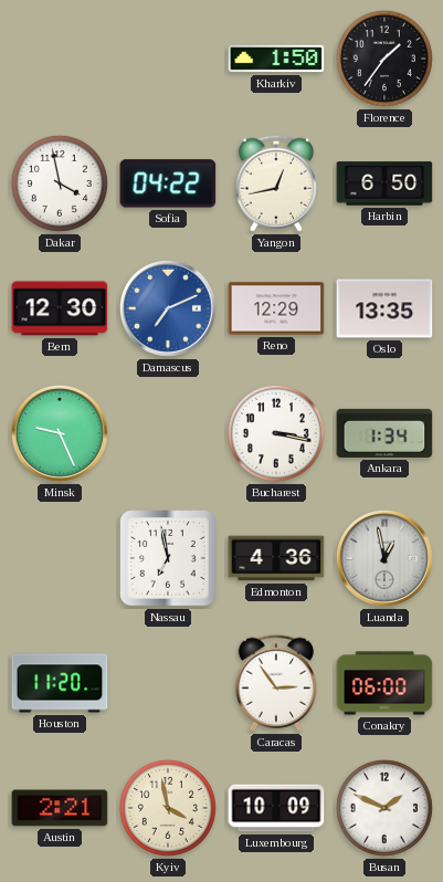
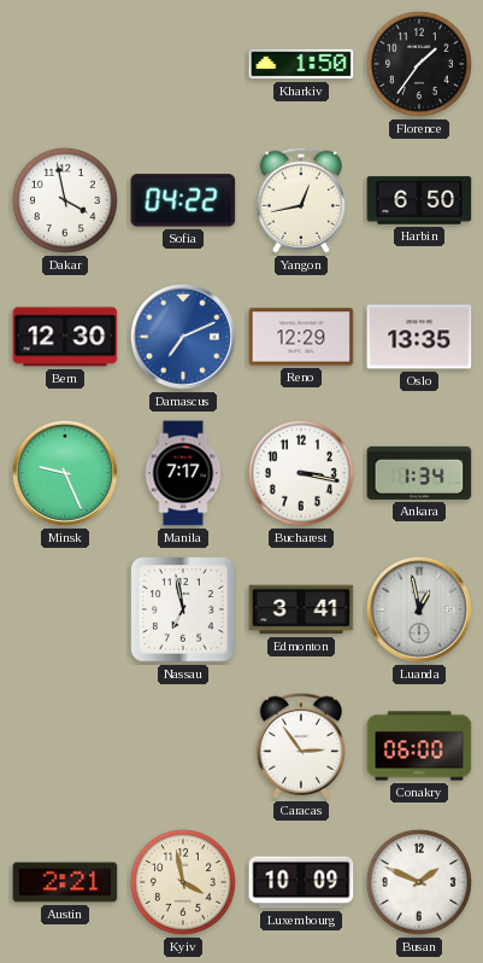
Manila: none -> 7:17 (183, 473)
Edmonton: 4:36 -> 3:41 (301, 609)
Houston: 11:20 -> none (60, 683)
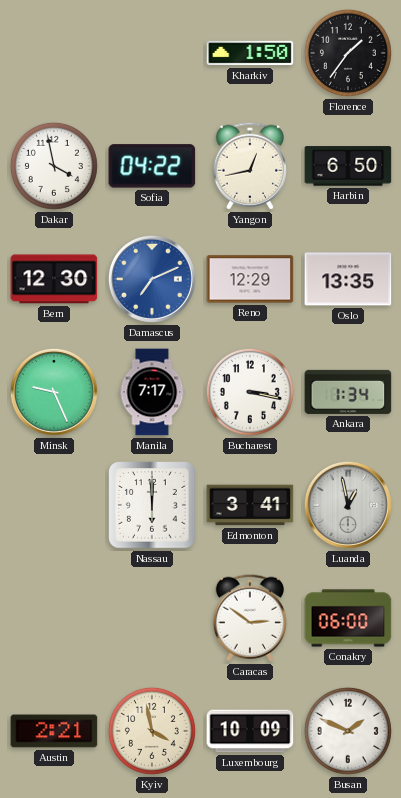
Nassau: 6:58 -> 6:00 (152, 505)
Caracas: 2:54 -> 2:51 (250, 618)
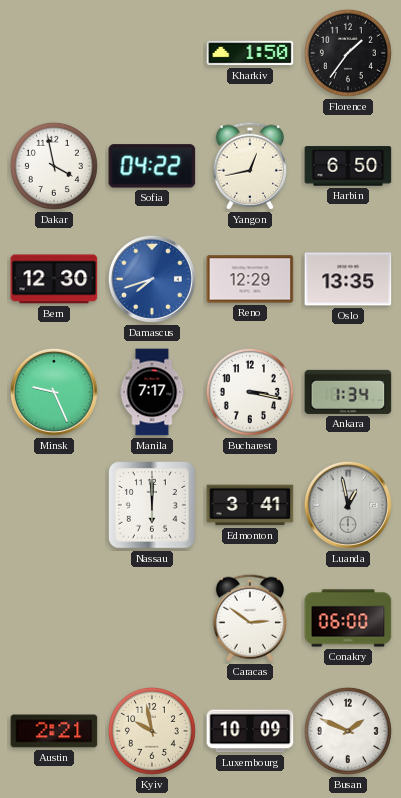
Damascus: 7:11 -> 7:42 (152, 279)
Kyiv: 3:58 -> 9:58 (152, 731)
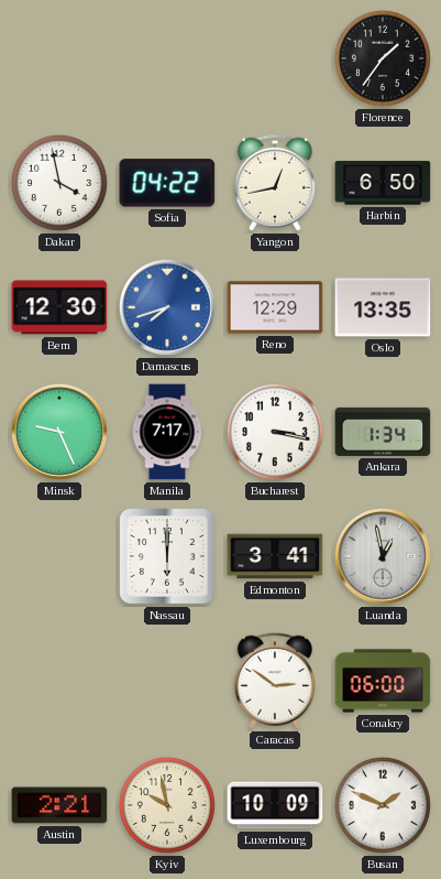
Kharkiv: 1:50 -> none (250, 53)
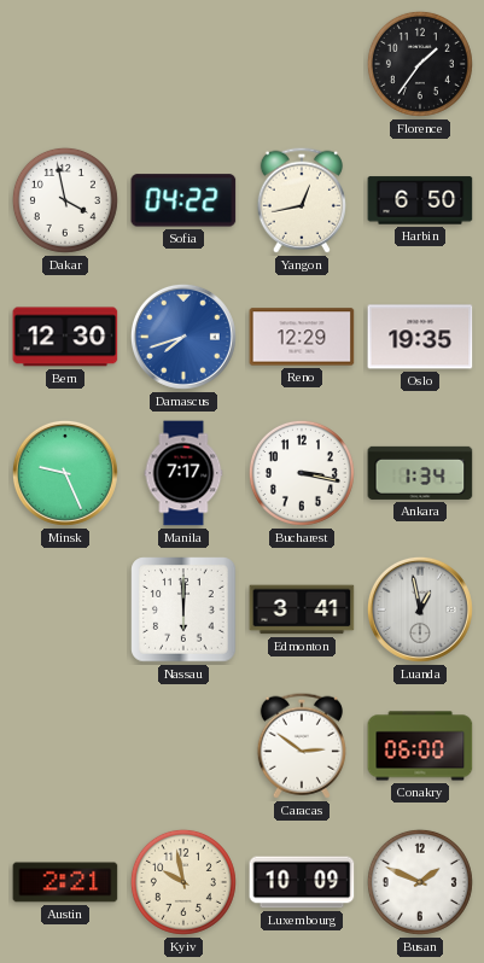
Oslo: 13:35 -> 19:35 (420, 337)
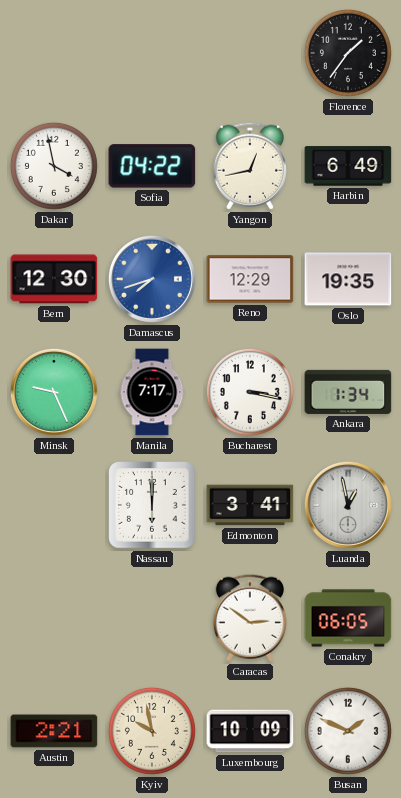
Harbin: 6:50 -> 6:49 (348, 166)
Conakry: 06:00 -> 06:05 (348, 618)
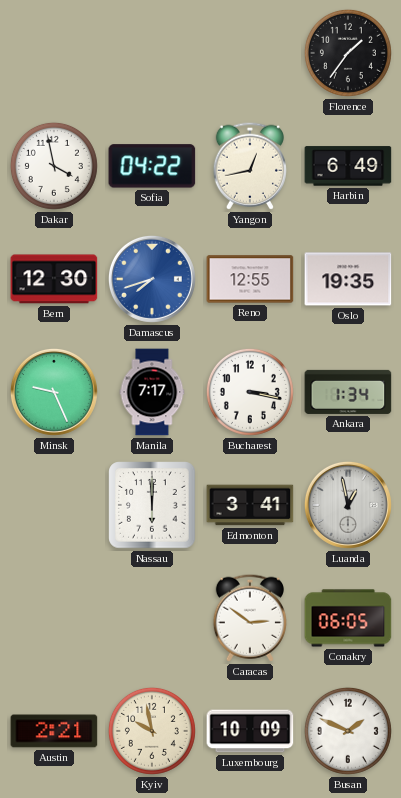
Reno: 12:29 -> 12:55 (250, 279)
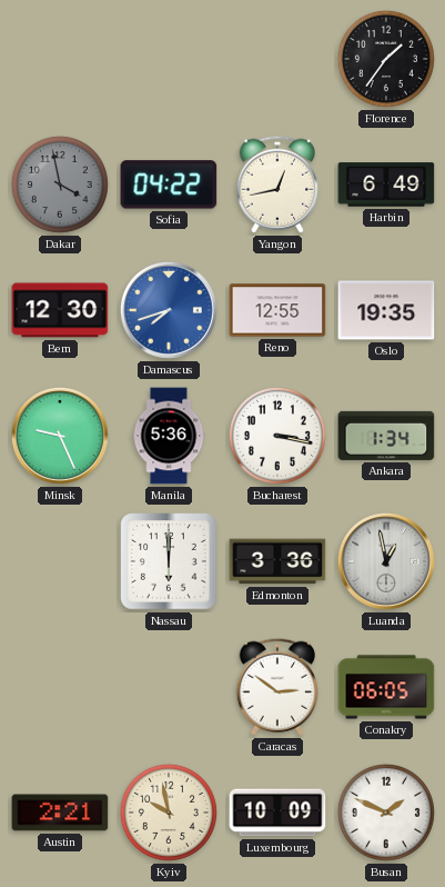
Dakar dial: white -> grey (60, 185)
Manila: 7:17 -> 5:36 (169, 436)
Edmonton: 3:41 -> 3:36 (277, 561)
